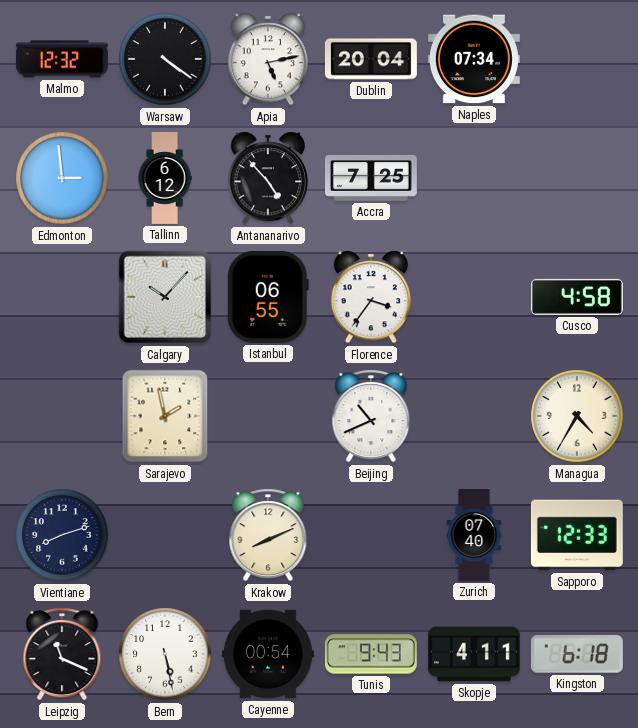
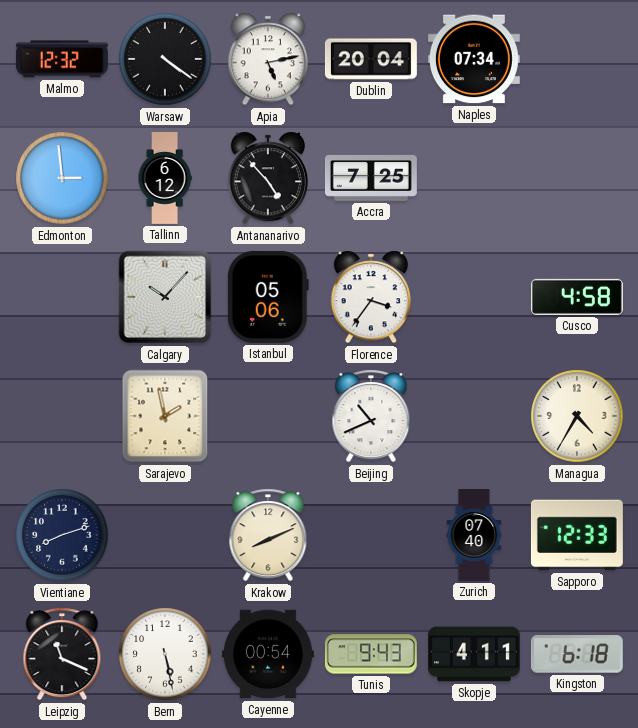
Istanbul: 06:55 -> 05:06 (268, 297)
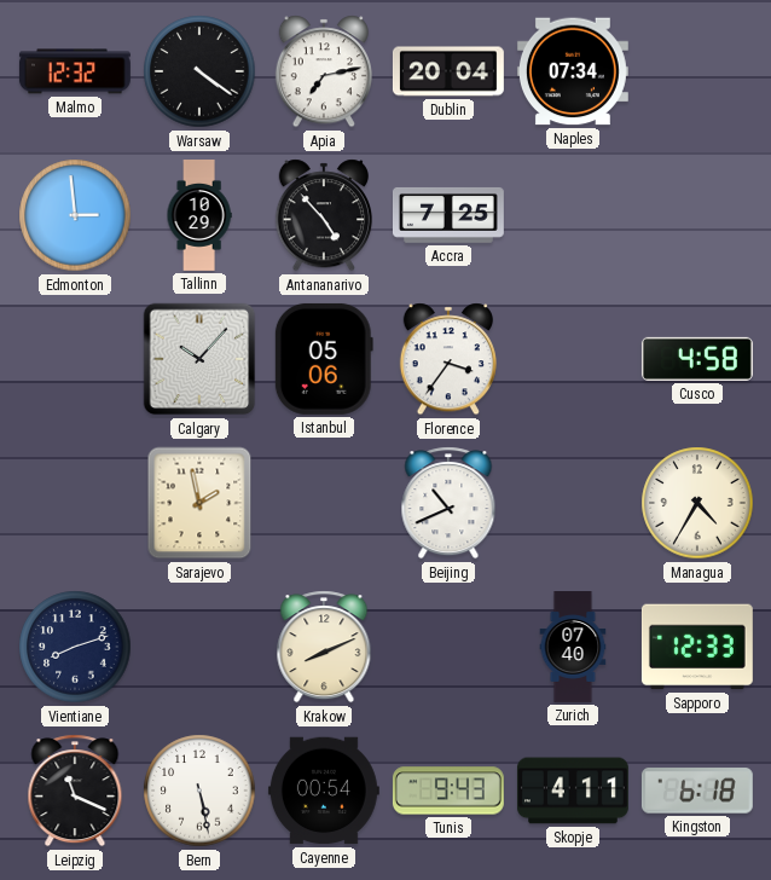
Apia: 5:13 -> 7:13 (323, 71)
Tallinn: 6:12 -> 10:29 (199, 216)
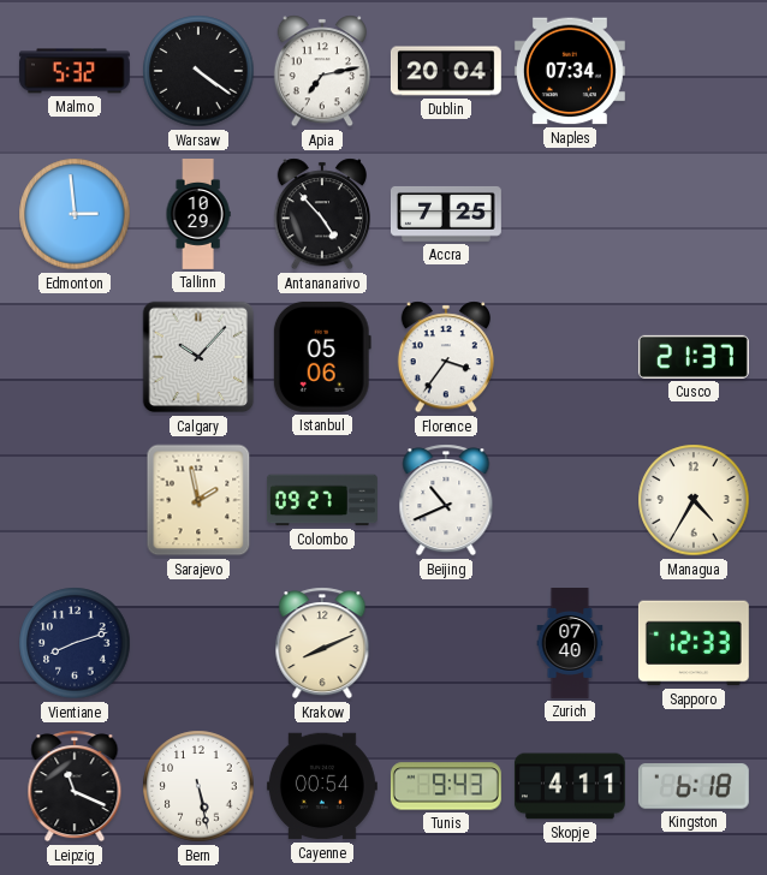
Malmo: 12:32 -> 5:32 (75, 71)
Cusco: 4:58 -> 21:37 (694, 357)
Colombo: none -> 09:27 (322, 500)
